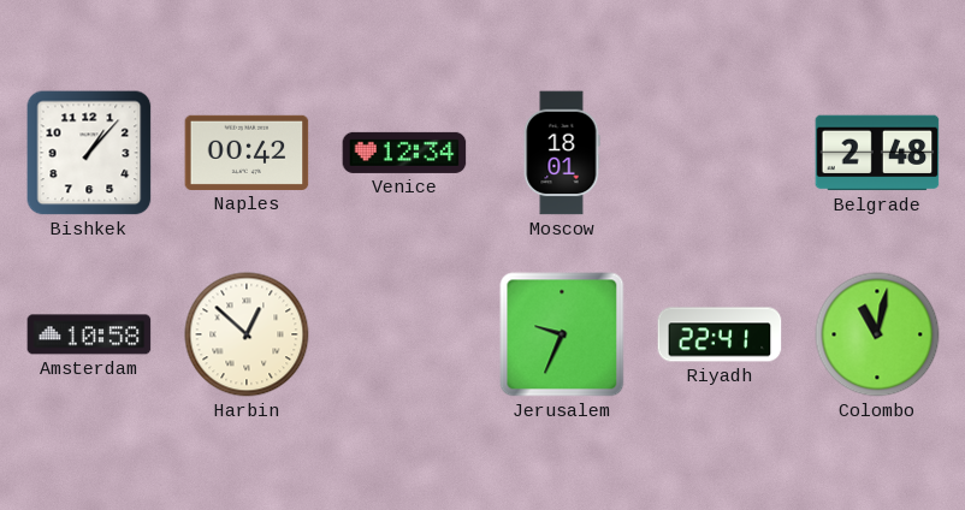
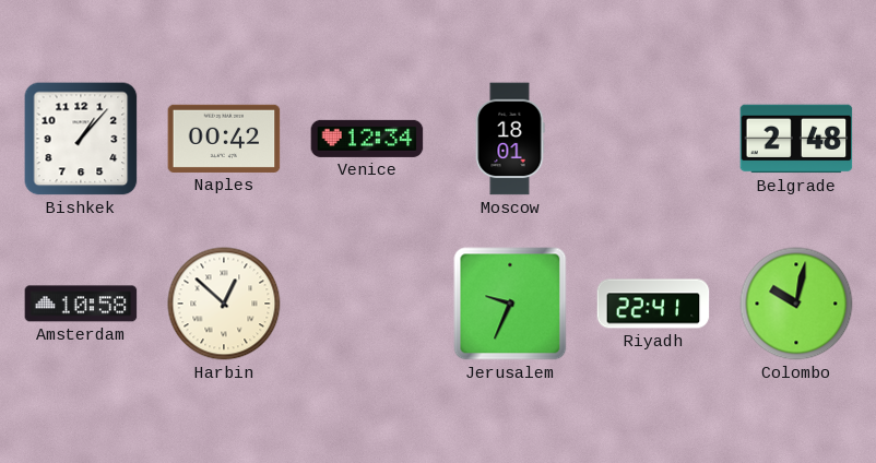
Colombo: 11:02 -> 10:02 (796, 304)
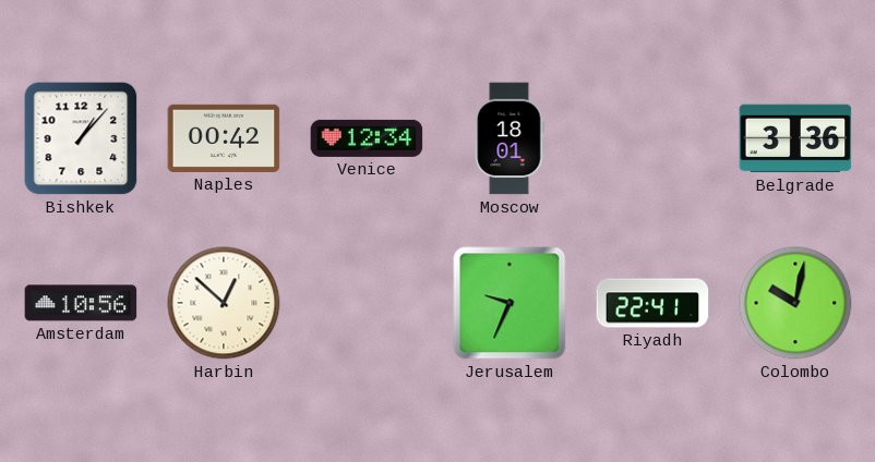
Belgrade: 2:48 -> 3:36 (795, 138)
Amsterdam: 10:58 -> 10:56 (81, 303)
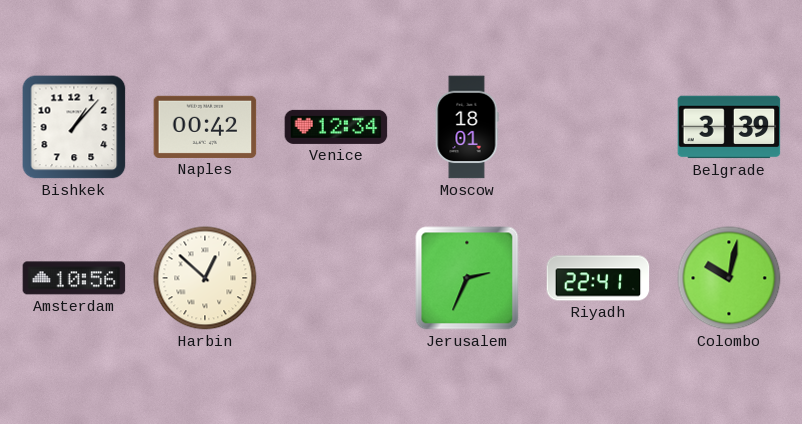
Belgrade: 3:36 -> 3:39 (729, 127)
Jerusalem: 9:34 -> 2:34 (467, 278)
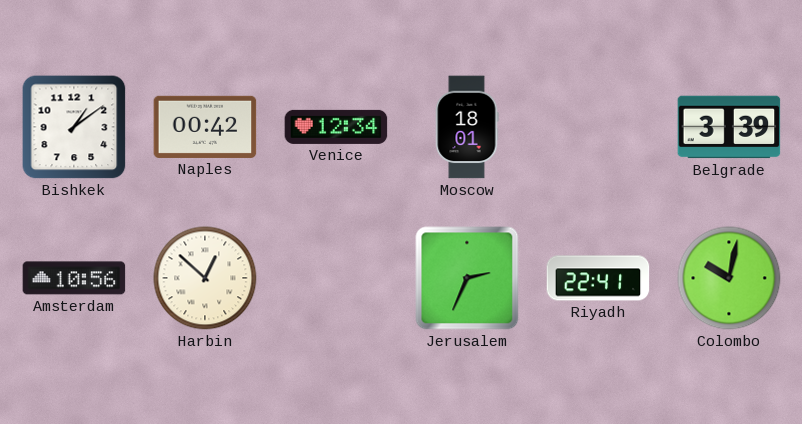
Bishkek: 1:07 -> 1:09 (74, 127)
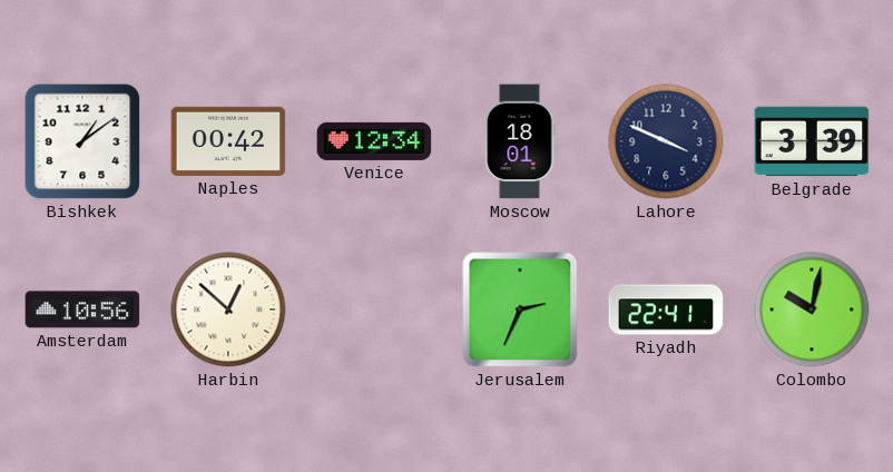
Lahore: none -> 3:49 (666, 141)
